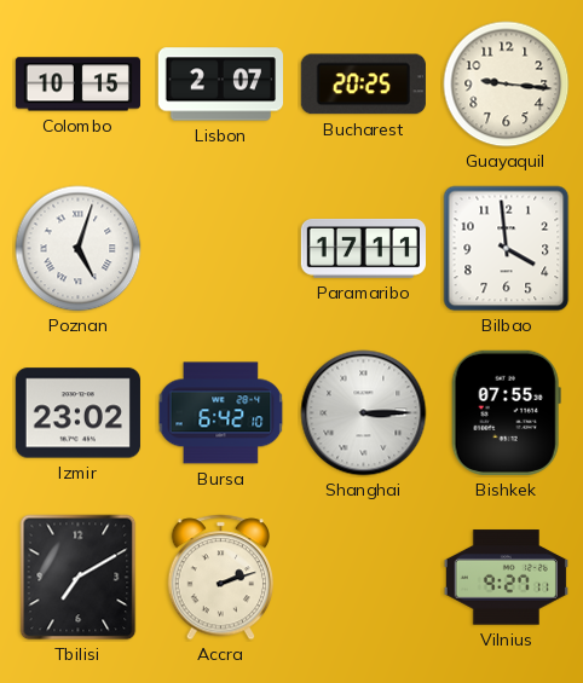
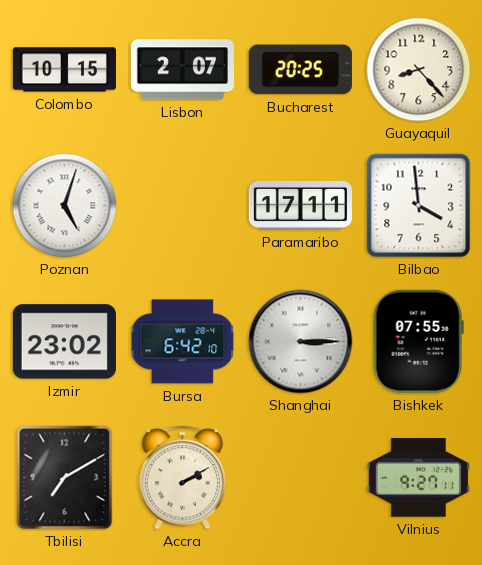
Guayaquil: 9:16 -> 8:23 (419, 70)
Accra: 2:12 -> 2:10 (183, 478)
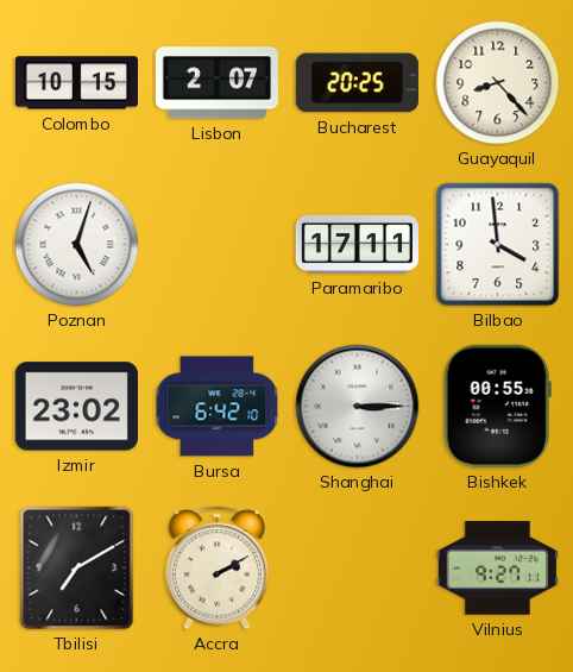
Bishkek: 07:55 -> 00:55 (497, 406)
